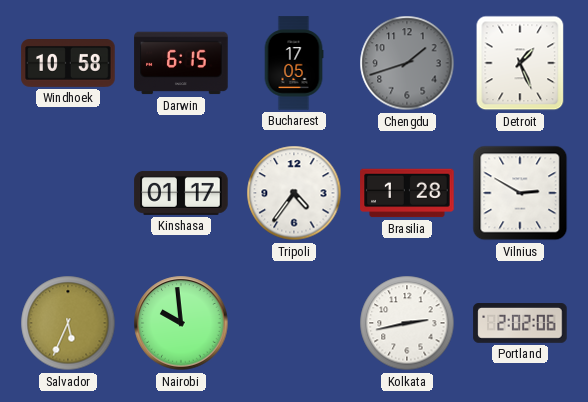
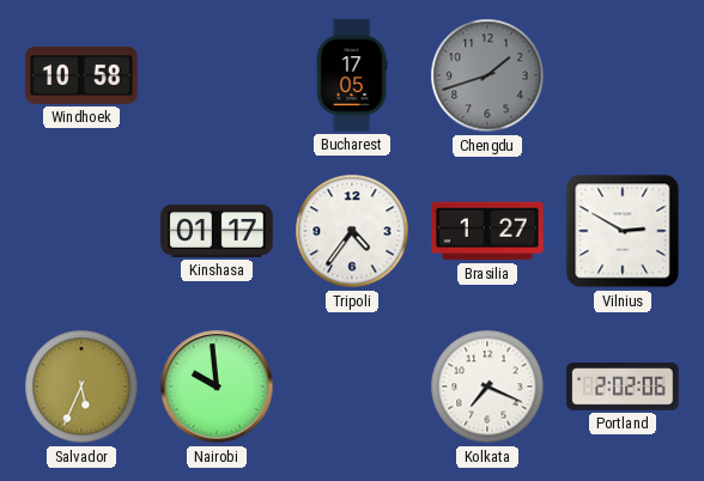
Darwin: 6:15 -> none (181, 63)
Detroit: 1:26 -> none (520, 63)
Brasilia: 1:28 -> 1:27 (487, 231)
Kolkata: 2:43 -> 7:19 (487, 386)
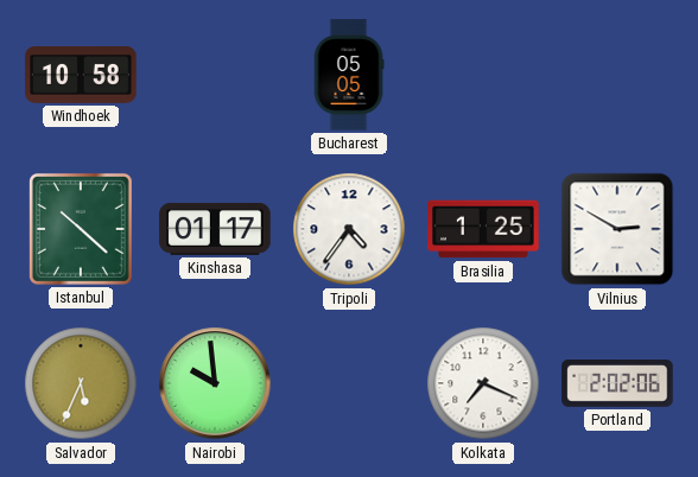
Bucharest: 17:05 -> 05:05 (349, 75)
Chengdu: 1:42 -> none (487, 75)
Istanbul: none -> 10:22 (81, 229)
Brasilia: 1:27 -> 1:25 (483, 229)
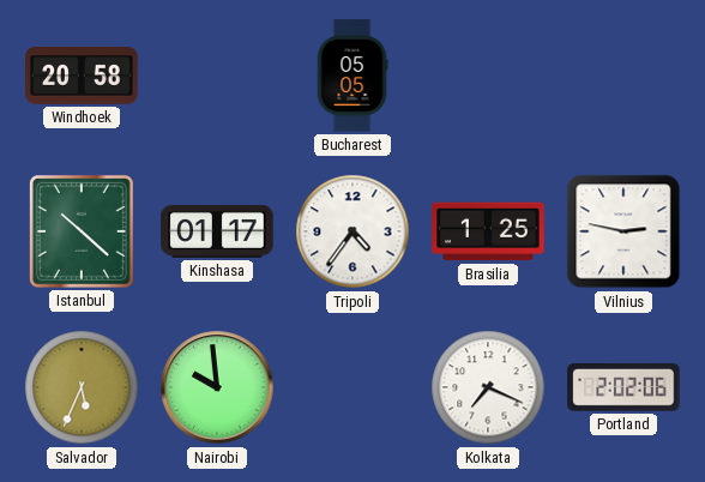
Windhoek: 10:58 -> 20:58 (82, 77)
Vilnius: 2:50 -> 2:47 (623, 231)
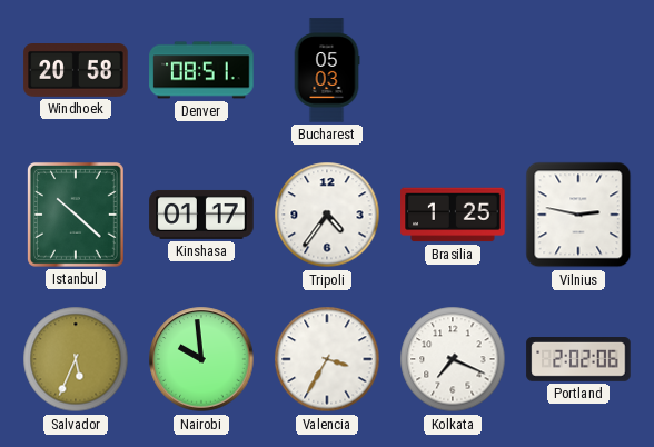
Denver: none -> 08:51 (201, 70)
Bucharest: 05:05 -> 05:03 (327, 70)
Valencia: none -> 3:35 (327, 359)
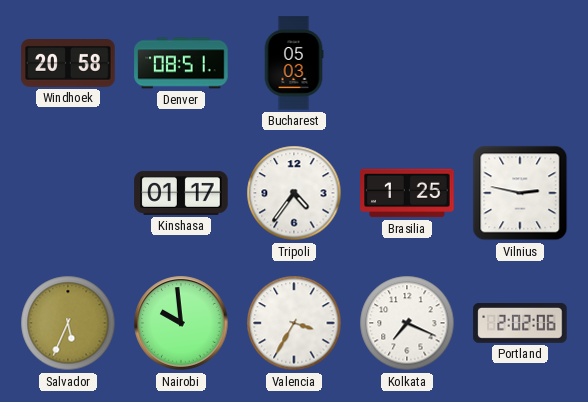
Istanbul: 10:22 -> none (76, 215)
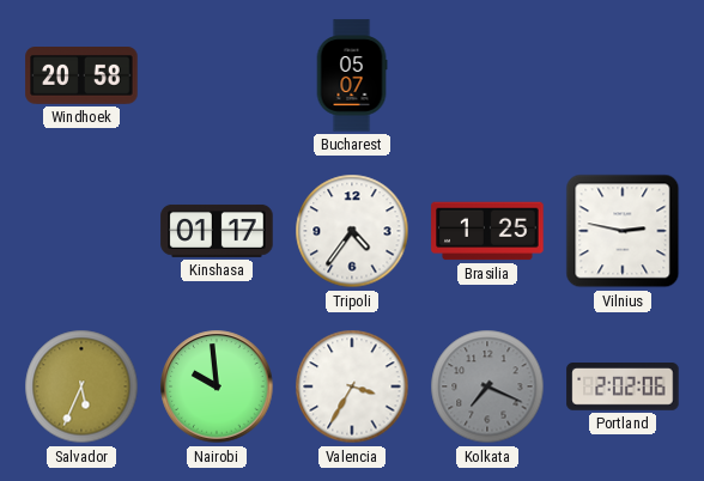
Denver: 08:51 -> none (181, 63)
Bucharest: 05:03 -> 05:07 (352, 75)
Kolkata dial: white -> grey (487, 386)
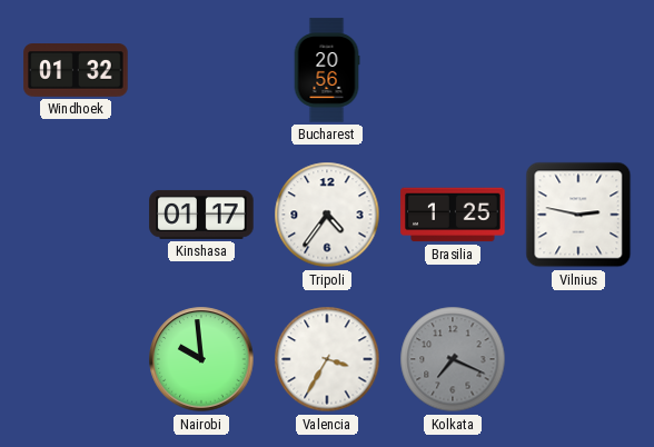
Windhoek: 20:58 -> 01:32 (76, 71)
Bucharest: 05:07 -> 20:56 (327, 70)
Salvador: 5:34 -> none (81, 386)
Portland: 2:02 -> none (623, 388)
